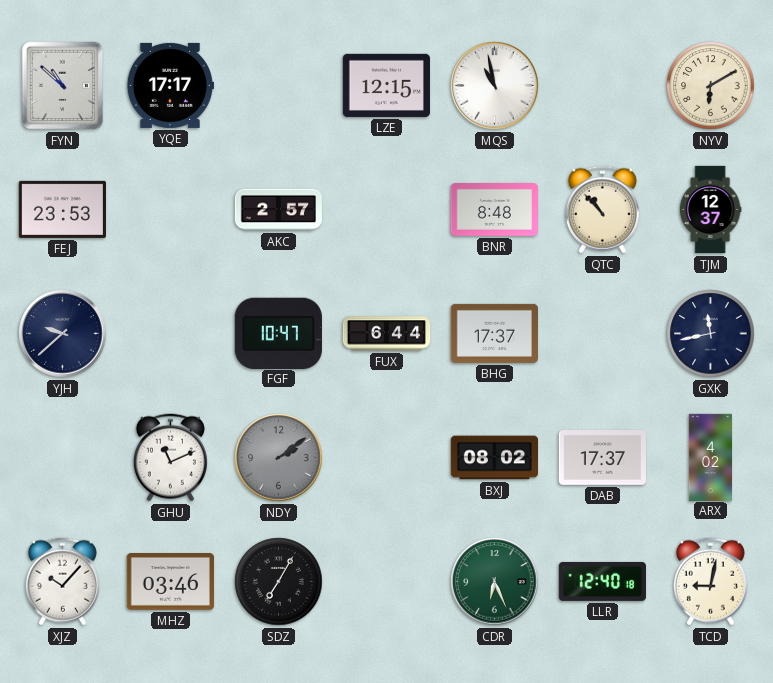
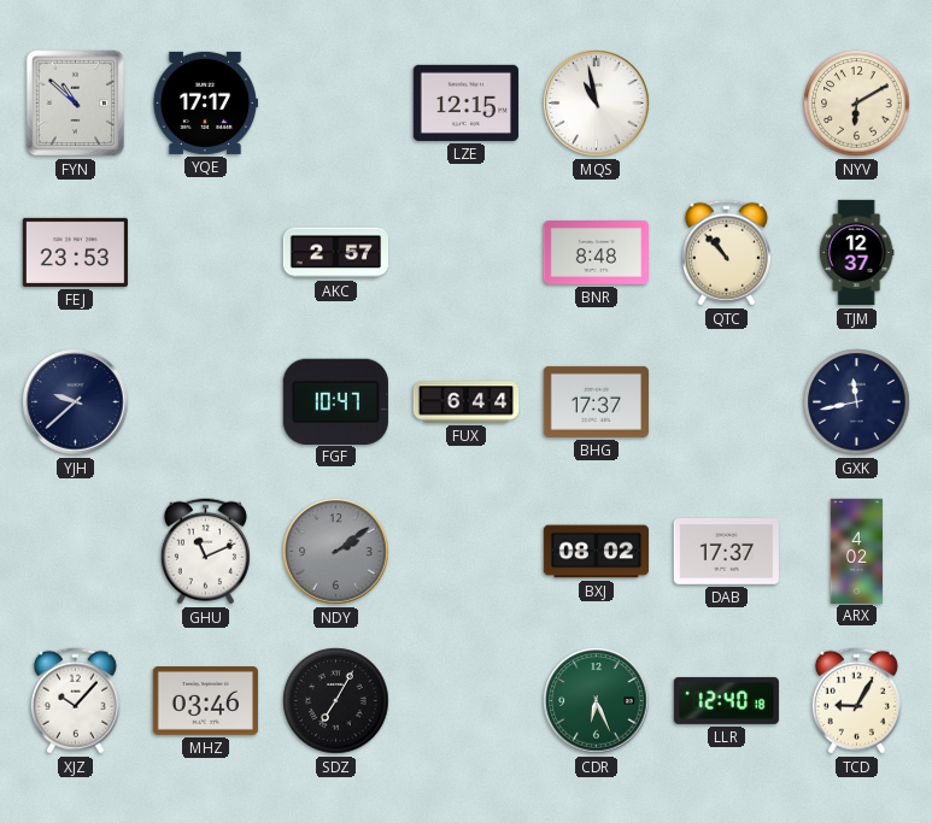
TCD: 9:02 -> 9:05 (856, 701)
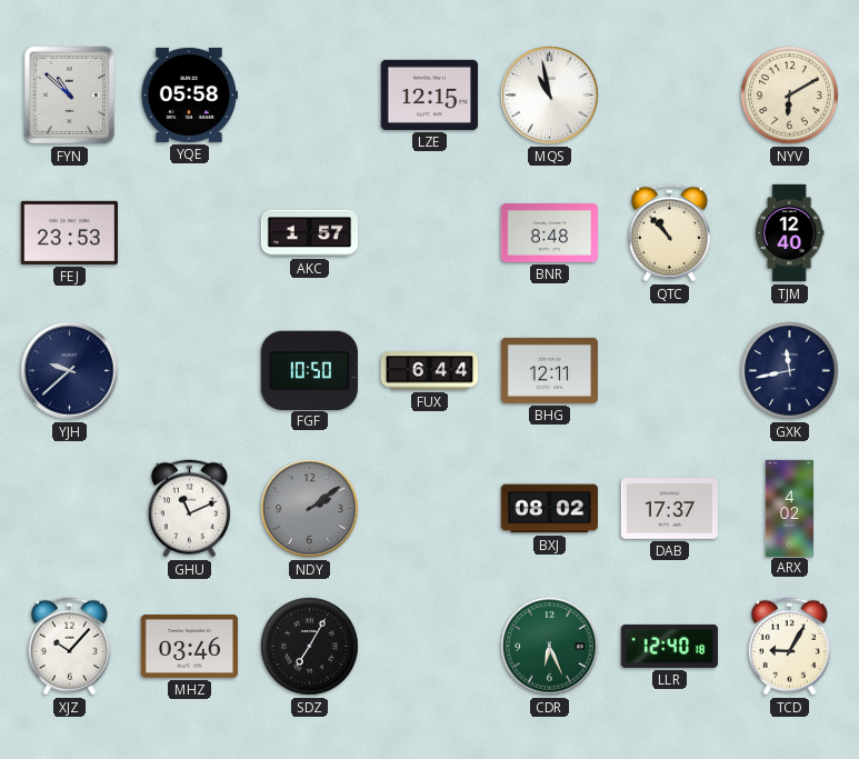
YQE: 17:17 -> 05:58 (188, 94)
AKC: 2:57 -> 1:57 (309, 233)
TJM: 12:37 -> 12:40 (789, 233)
FGF: 10:47 -> 10:50 (309, 370)
BHG: 17:37 -> 12:11 (549, 370)
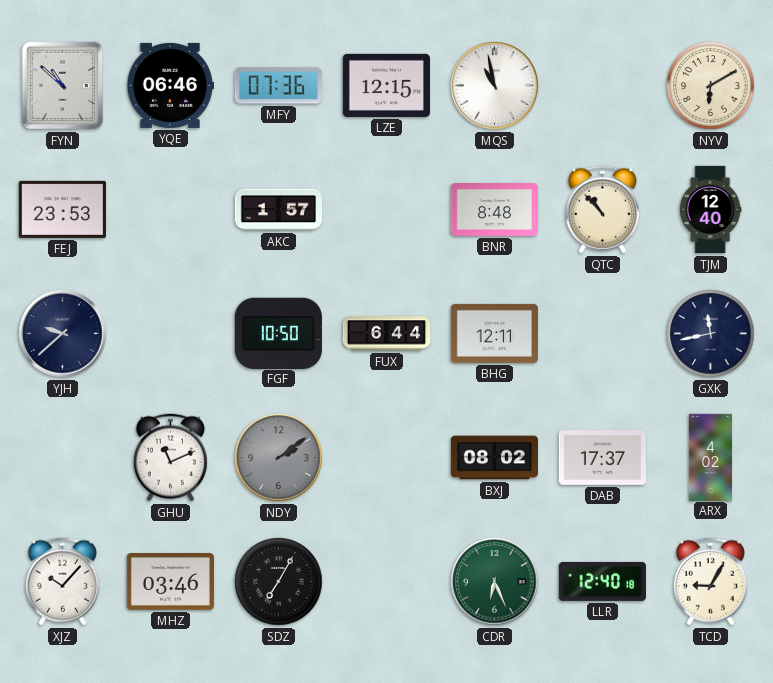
YQE: 05:58 -> 06:46 (169, 85)
MFY: none -> 07:36 (278, 86)
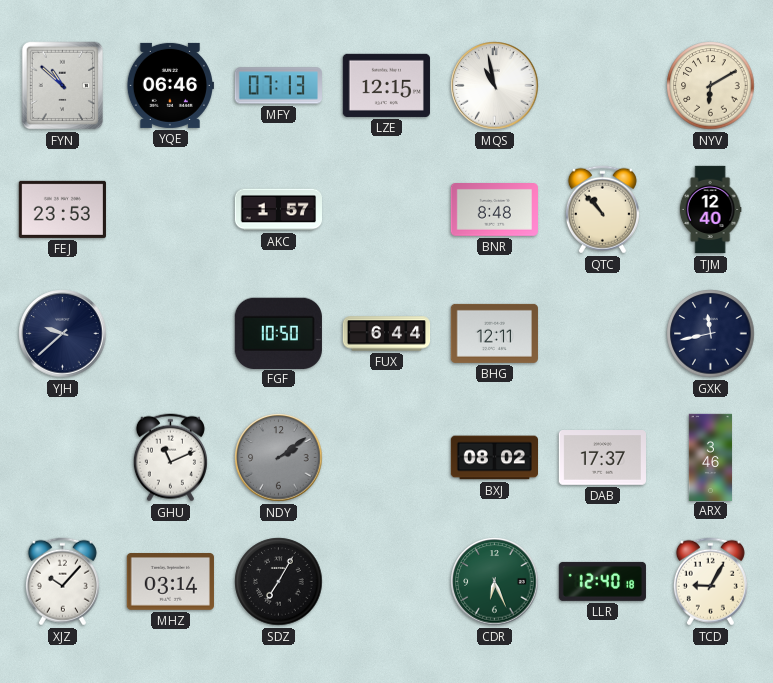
MFY: 07:36 -> 07:13 (278, 86)
ARX: 4:02 -> 3:46 (710, 457)
MHZ: 03:46 -> 03:14 (170, 582)
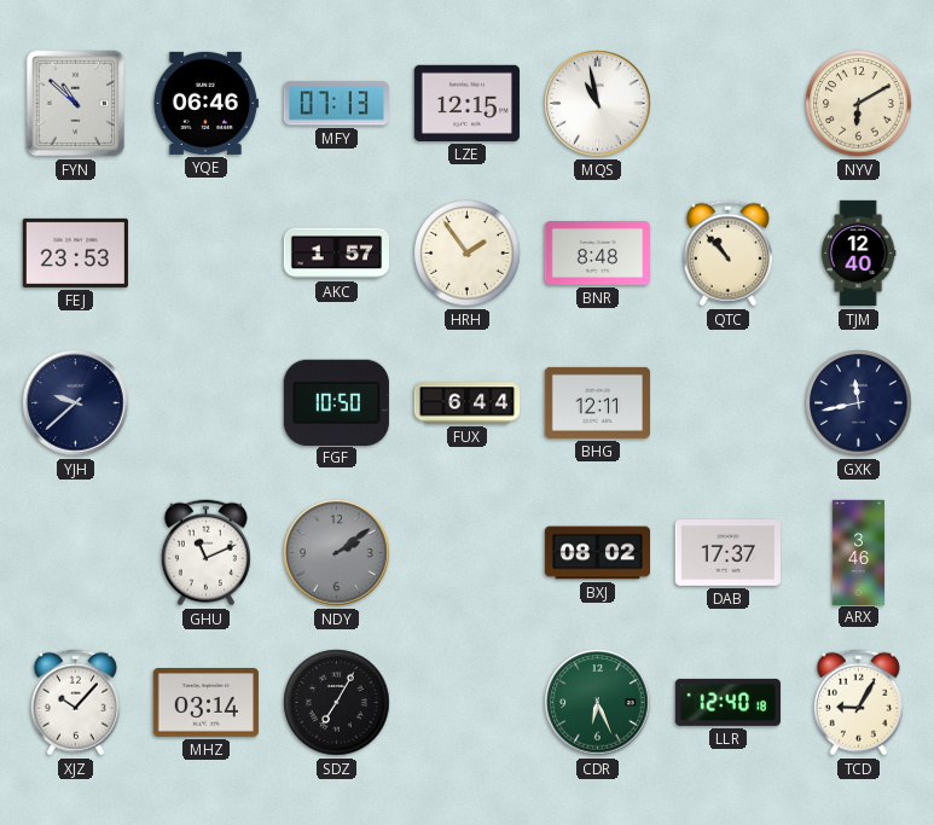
HRH: none -> 1:54 (468, 254)
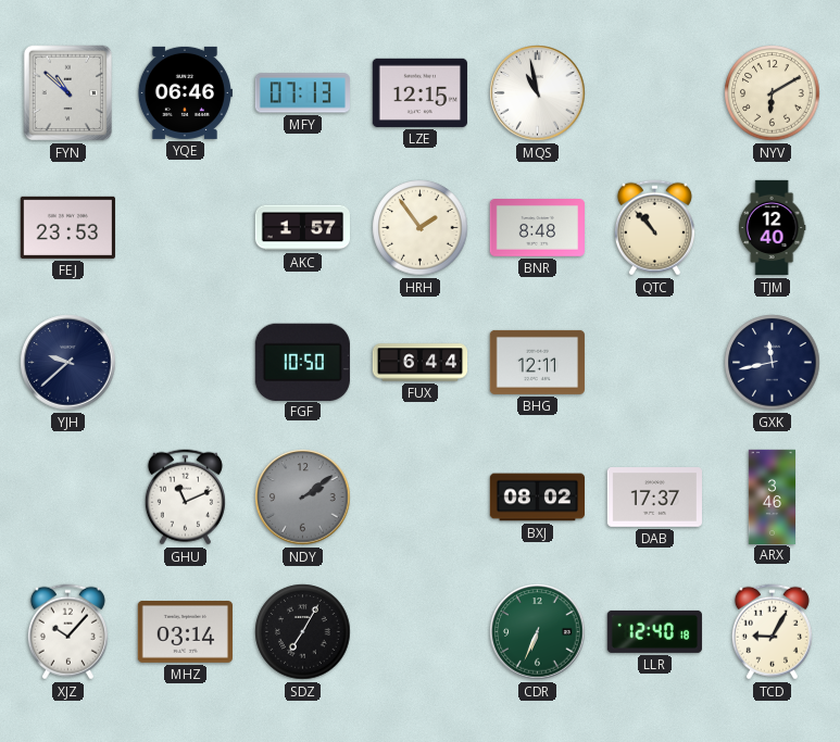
CDR: 6:26 -> 6:34 (538, 632)
